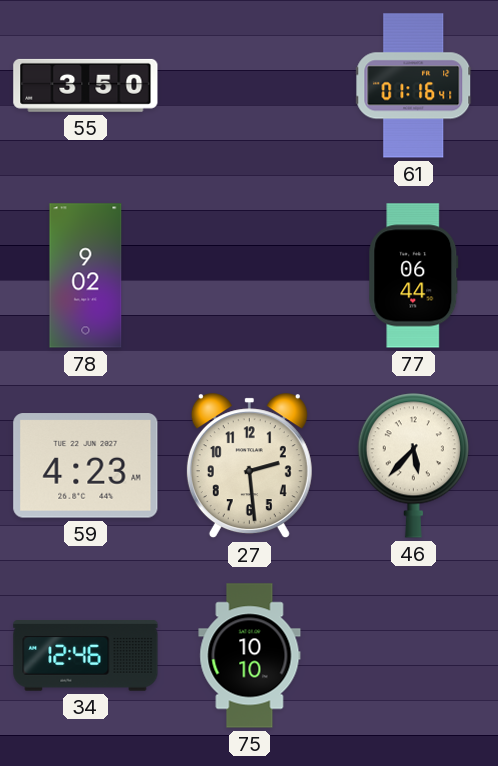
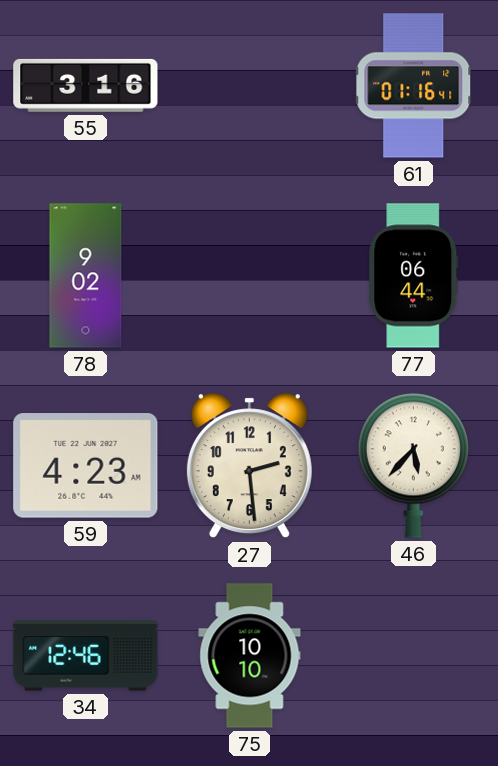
55: 3:50 -> 3:16 (86, 85)
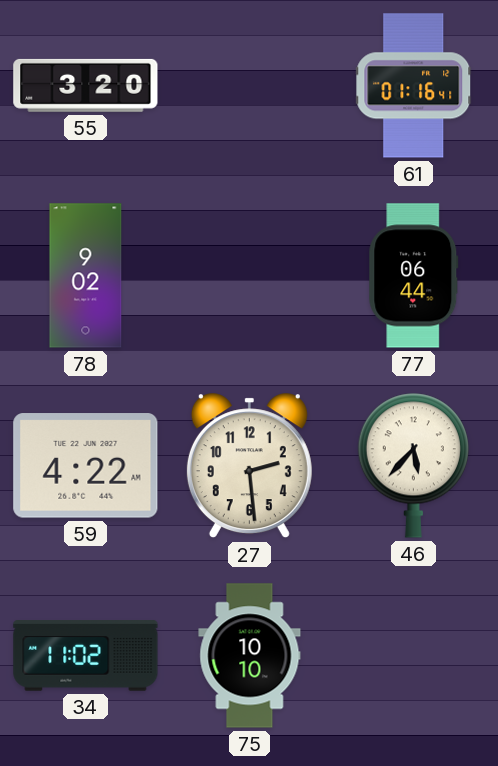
55: 3:16 -> 3:20 (86, 85)
59: 4:23 -> 4:22 (86, 466)
34: 12:46 -> 11:02 (86, 656)
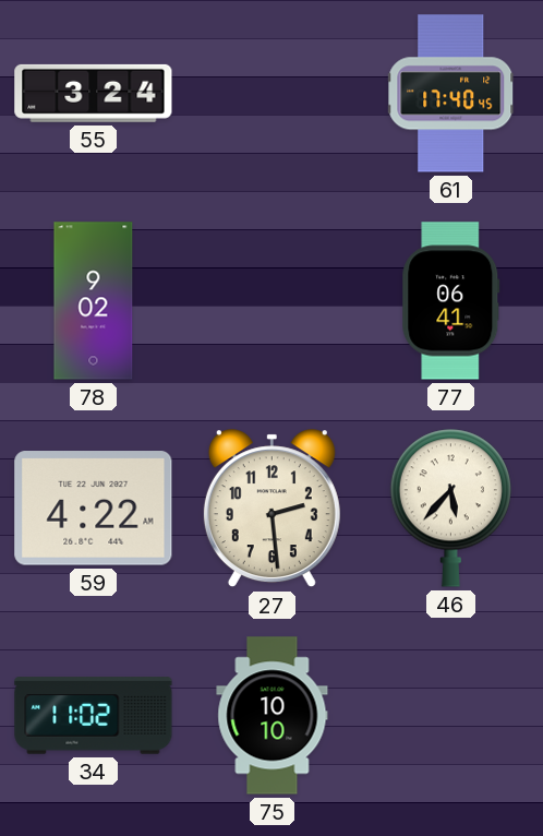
55: 3:20 -> 3:24 (94, 93)
61: 01:16 -> 17:40 (451, 94)
77: 06:44 -> 06:41 (451, 301)
